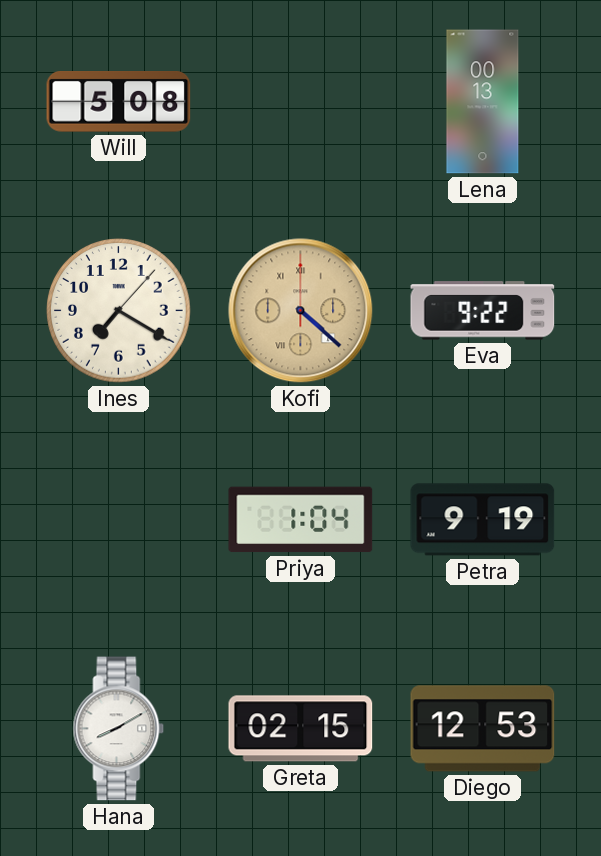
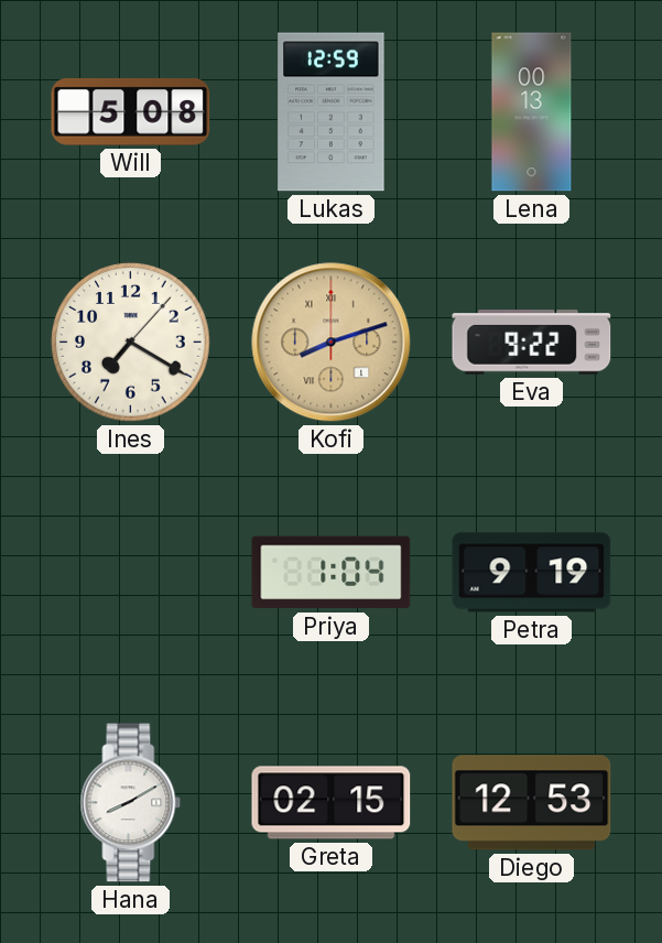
Lukas: none -> 12:59 (332, 112)
Kofi: 4:22 -> 8:12 (332, 343)
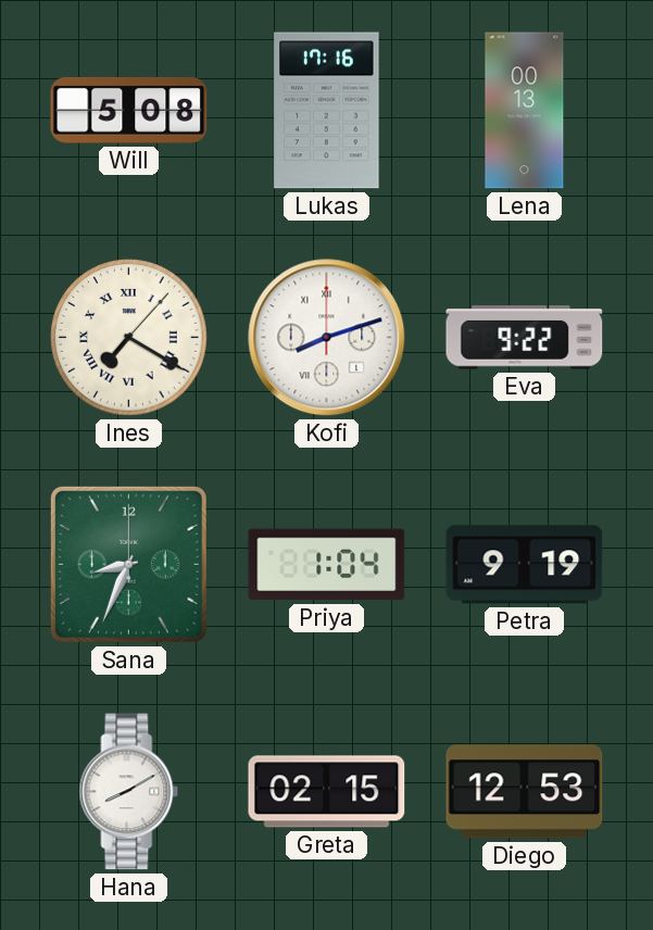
Lukas: 12:59 -> 17:16 (327, 111)
Ines numerals: Arabic -> Roman (129, 338)
Kofi dial: champagne -> white (327, 338)
Sana: none -> 8:34 (128, 564)
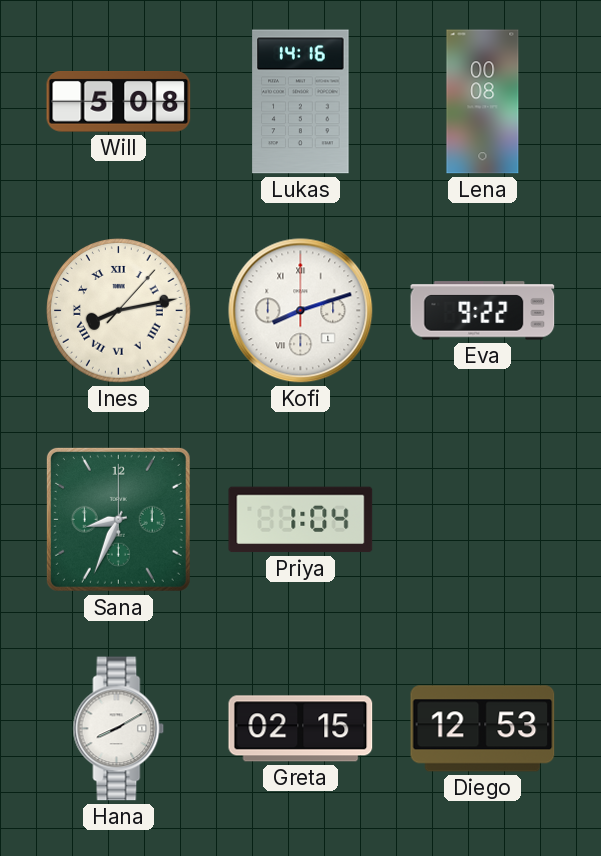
Lukas: 17:16 -> 14:16 (301, 102)
Lena: 00:13 -> 00:08 (483, 102)
Ines: 7:20 -> 8:13 (119, 311)
Petra: 9:19 -> none (525, 565)
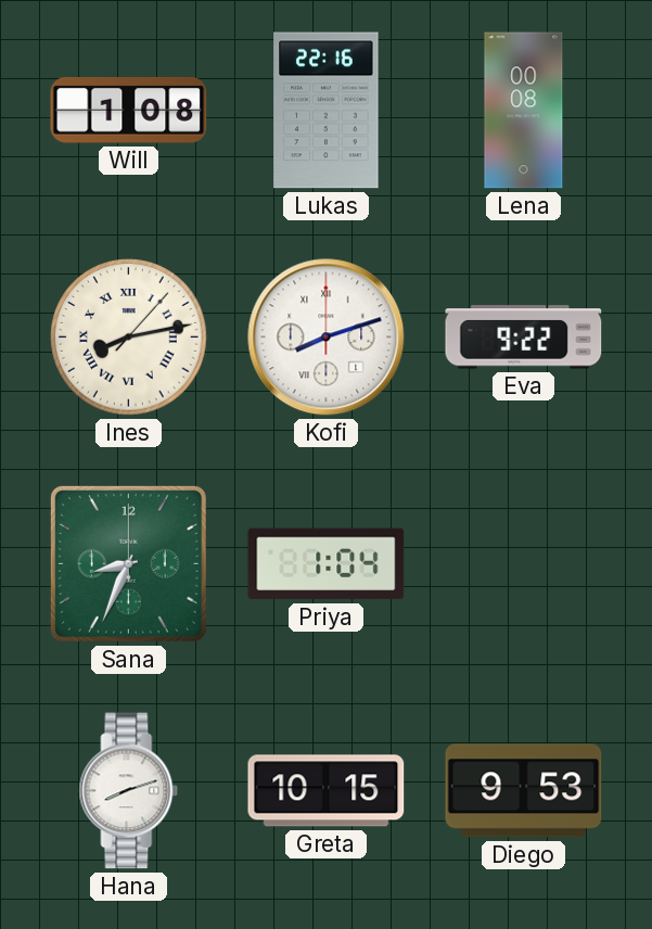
Will: 5:08 -> 1:08 (129, 111)
Lukas: 14:16 -> 22:16 (327, 111)
Hana: 8:10 -> 8:12 (129, 791)
Greta: 02:15 -> 10:15 (327, 791)
Diego: 12:53 -> 9:53 (524, 791)
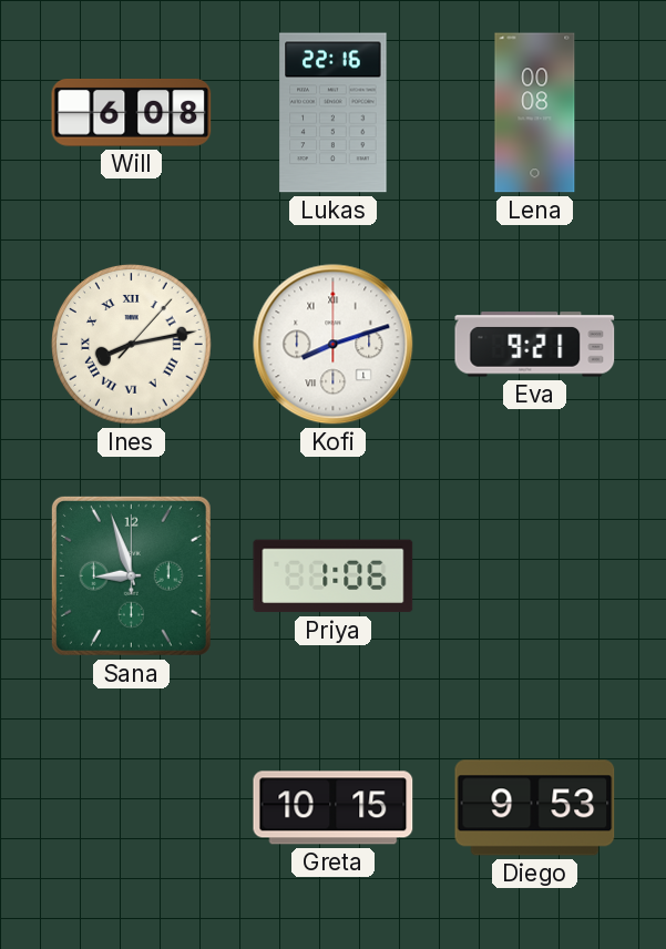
Will: 1:08 -> 6:08 (132, 113)
Eva: 9:22 -> 9:21 (535, 345)
Sana: 8:34 -> 8:57 (131, 575)
Priya: 1:04 -> 1:06 (334, 576)
Hana: 8:12 -> none (129, 791)
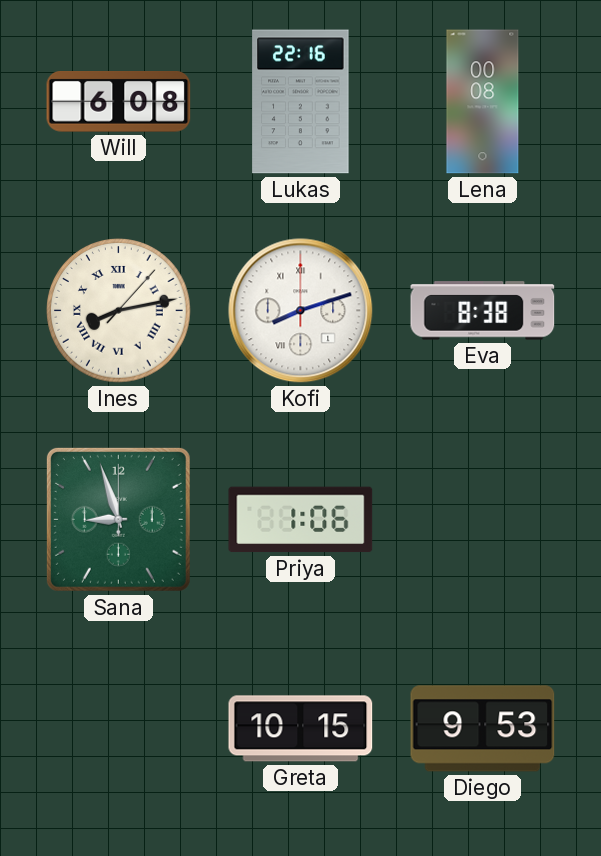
Eva: 9:21 -> 8:38 (483, 311)
